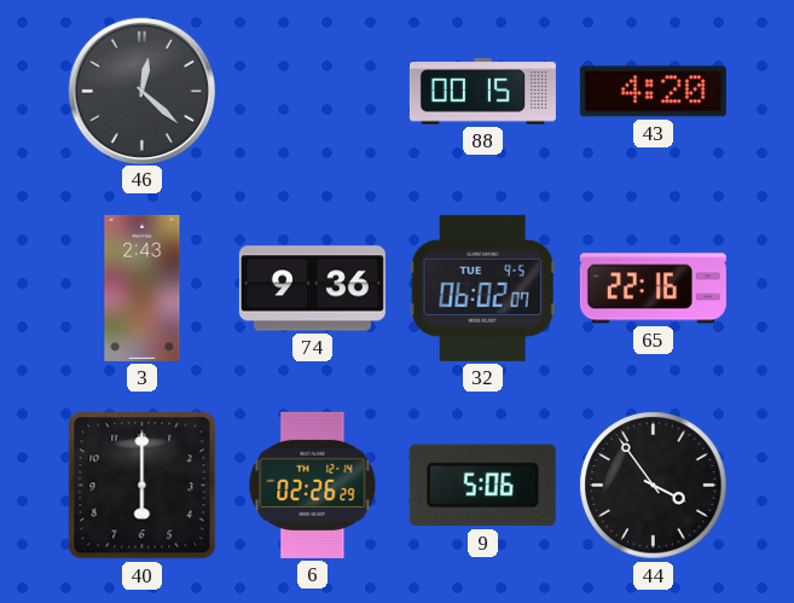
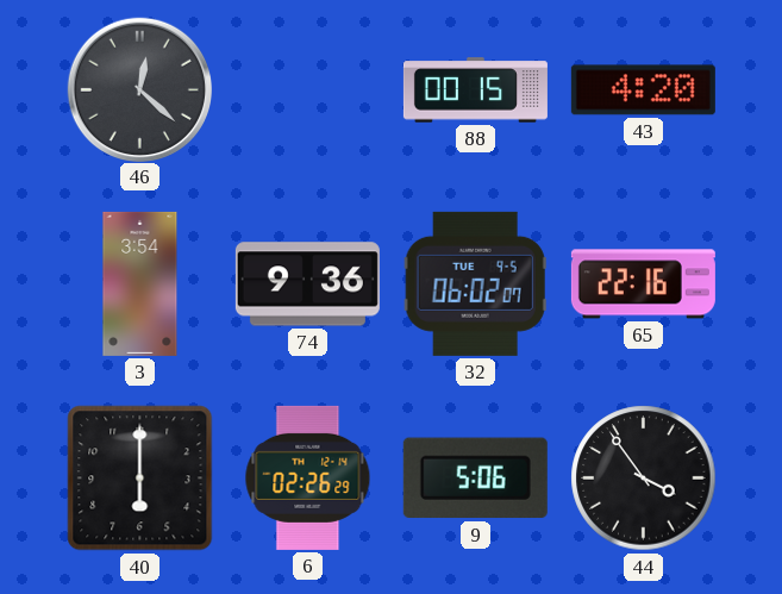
3: 2:43 -> 3:54 (140, 283)
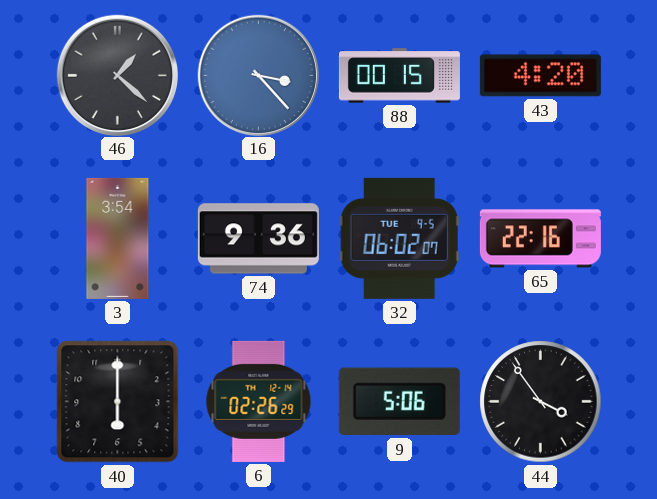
46: 12:22 -> 1:22 (117, 75)
16: none -> 3:23 (258, 75)
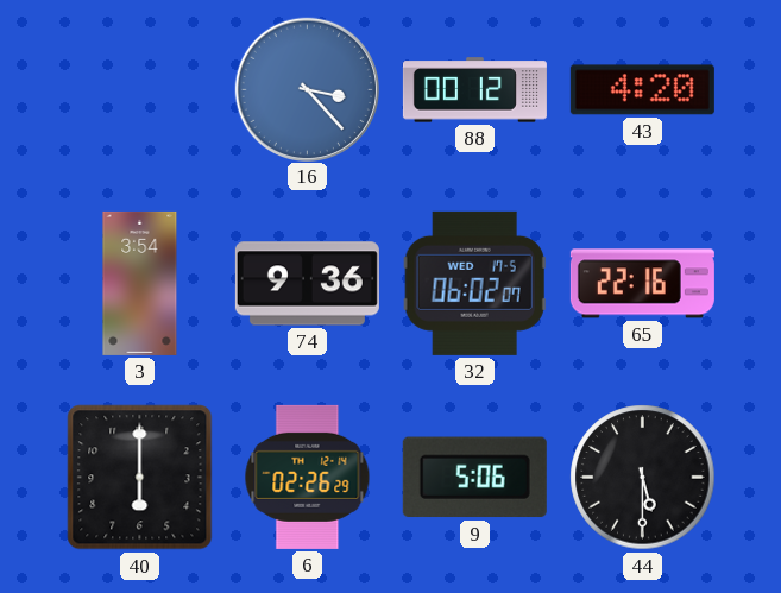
46: 1:22 -> none (117, 75)
88: 00:15 -> 00:12 (474, 90)
32 date: TUE 9-5 -> WED 17-5 (474, 283)
44: 3:54 -> 5:30 (643, 478)
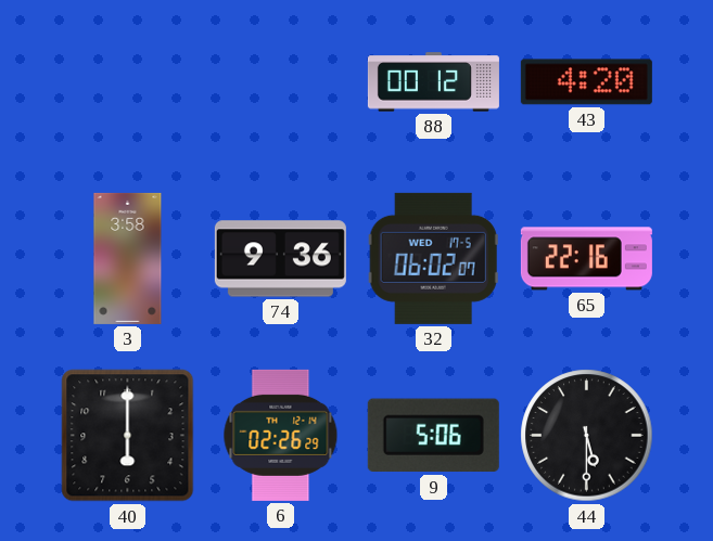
16: 3:23 -> none (307, 89)
3: 3:54 -> 3:58 (128, 258)
